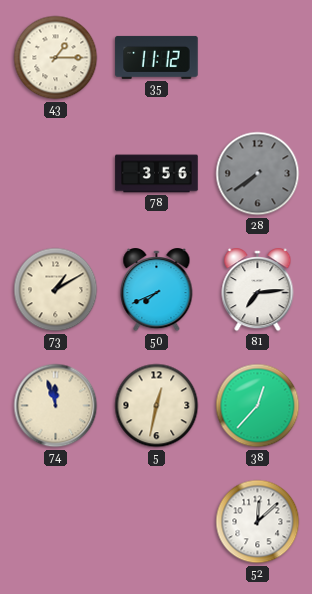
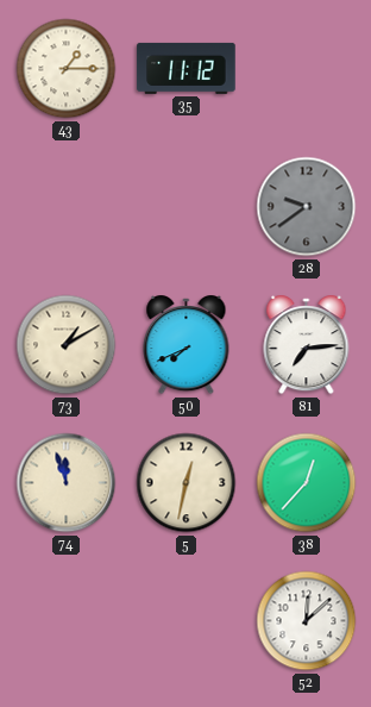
78: 3:56 -> none (157, 174)
28: 7:39 -> 9:39 (307, 207)
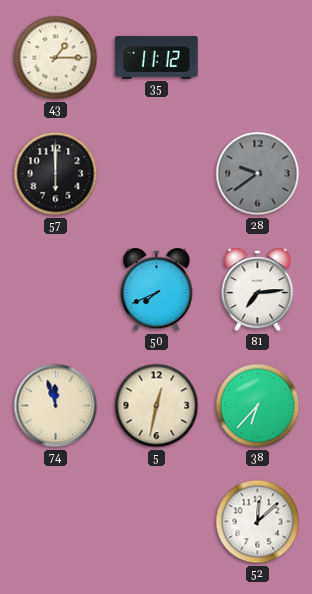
57: none -> 6:00 (56, 174)
73: 1:10 -> none (67, 345)
38: 12:37 -> 6:37 (258, 406)
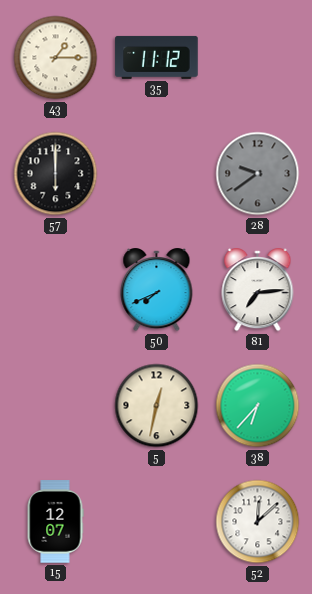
74: 11:57 -> none (56, 406)
15: none -> 12:07 (55, 522)
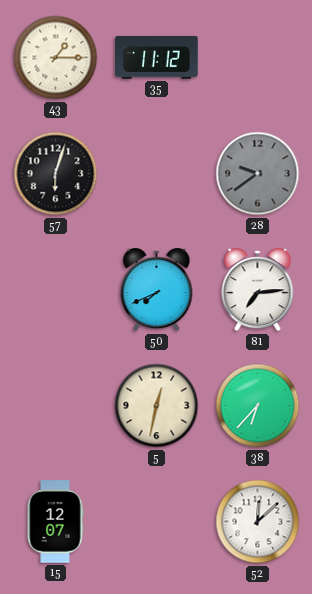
57: 6:00 -> 6:03 (56, 174)
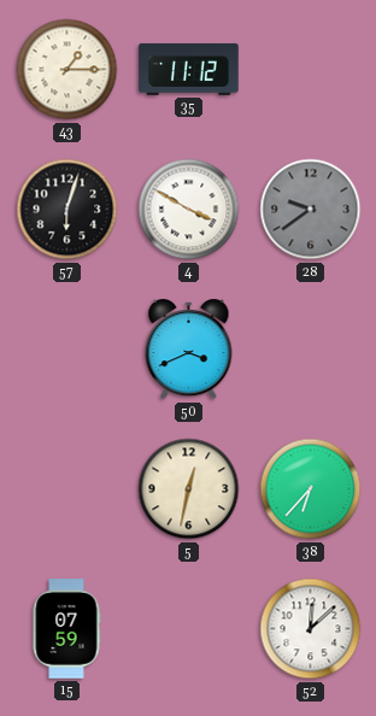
4: none -> 3:50 (189, 210)
50: 7:41 -> 3:41 (189, 351)
81: 7:14 -> none (258, 291)
15: 12:07 -> 07:59 (66, 629)
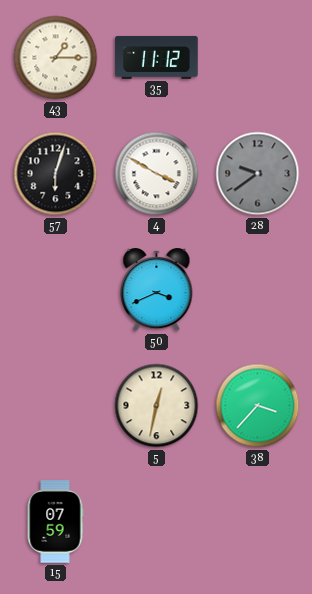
38: 6:37 -> 3:37 (258, 406)
52: 12:08 -> none (311, 629)
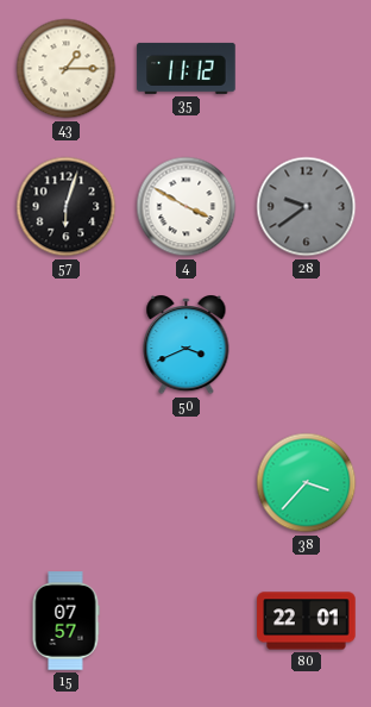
5: 12:32 -> none (157, 406)
15: 07:59 -> 07:57 (65, 621)
80: none -> 22:01 (307, 621)
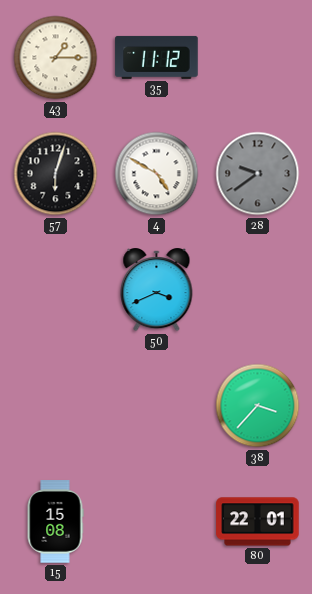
4: 3:50 -> 4:50 (157, 174)
15: 07:57 -> 15:08 (55, 522)
